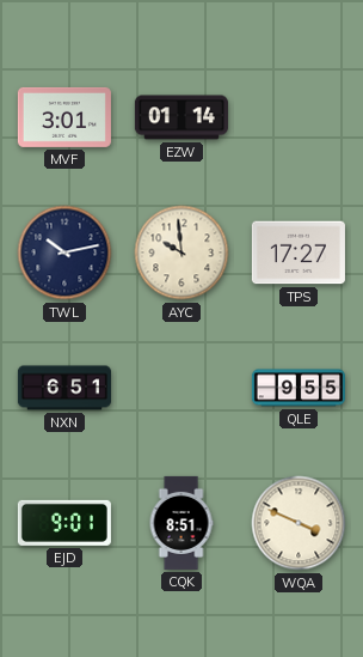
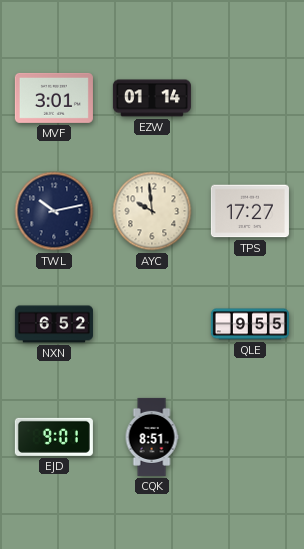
NXN: 6:51 -> 6:52 (54, 324)
WQA: 3:49 -> none (299, 523)
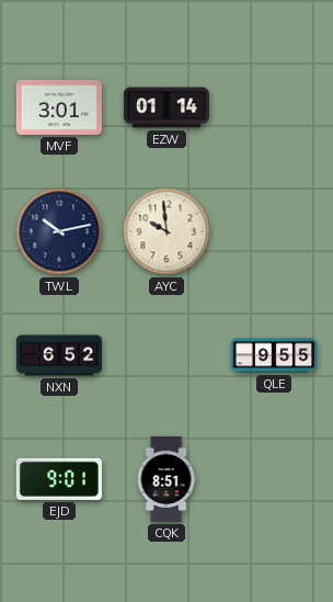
TPS: 17:27 -> none (250, 211)
